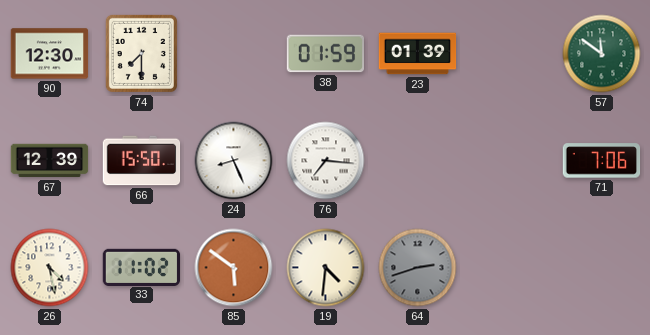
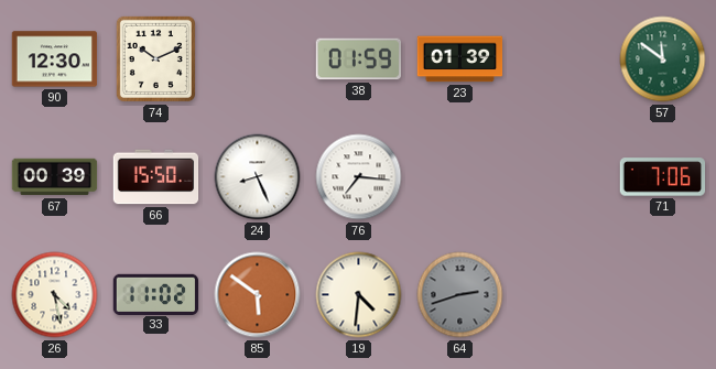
74: 7:30 -> 10:11 (155, 58)
67: 12:39 -> 00:39 (55, 177)
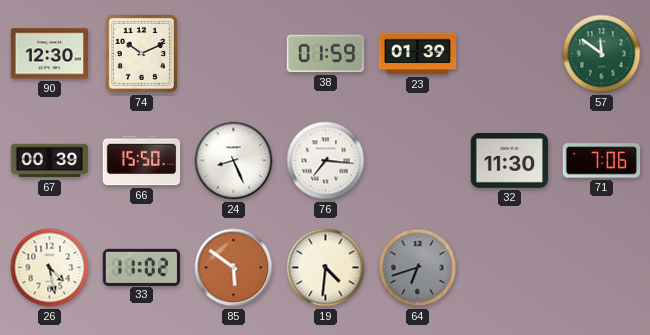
32: none -> 11:30 (510, 161)
64: 2:42 -> 6:42 (418, 268)
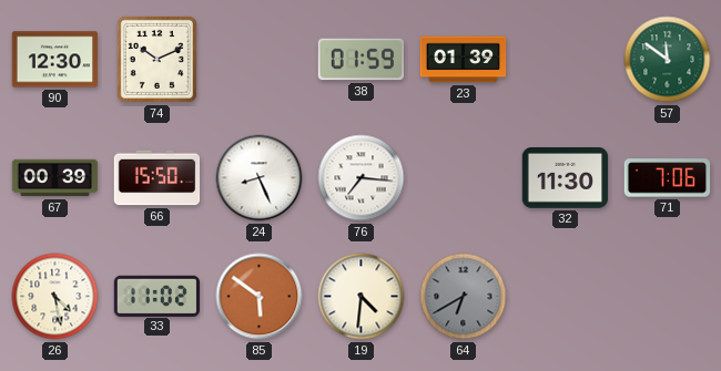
64: 6:42 -> 6:40 (464, 297)
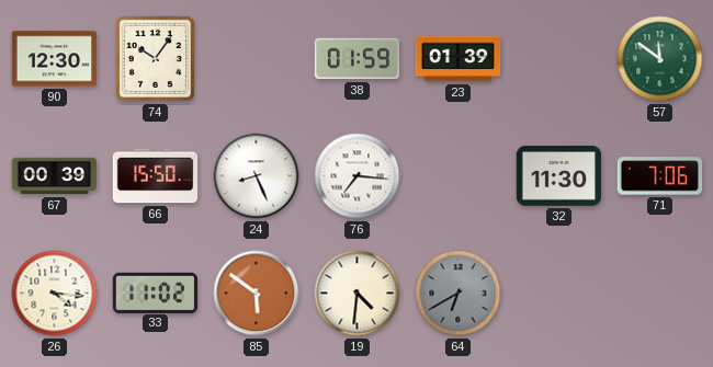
74: 10:11 -> 10:06 (155, 58)
26: 4:28 -> 4:16 (55, 294)
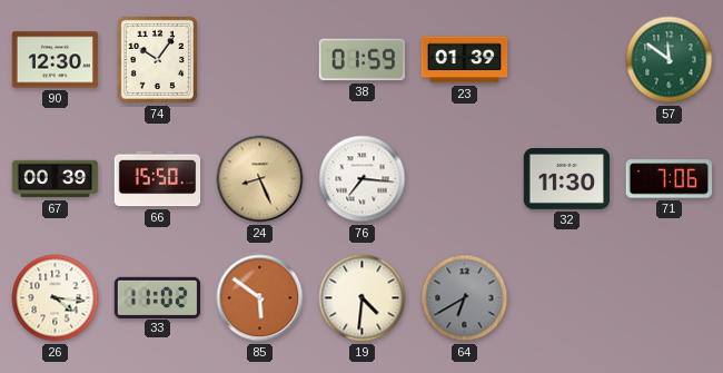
24 dial: white -> champagne (260, 179)
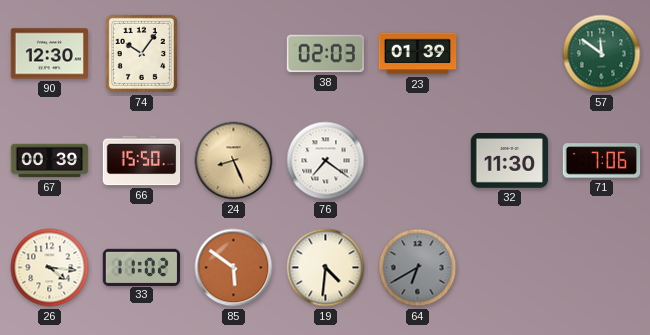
38: 01:59 -> 02:03 (326, 54)
76: 7:16 -> 7:21 (326, 161)
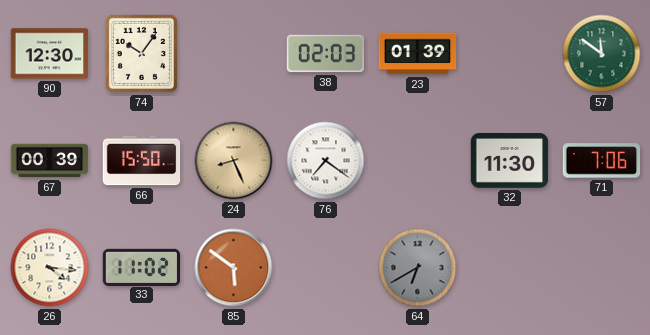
19: 4:31 -> none (326, 268)
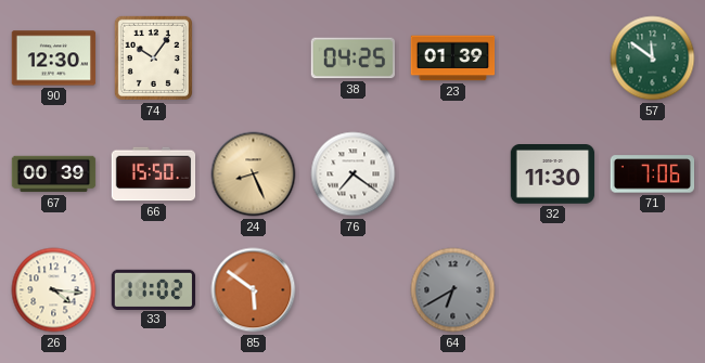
38: 02:03 -> 04:25 (354, 59)
